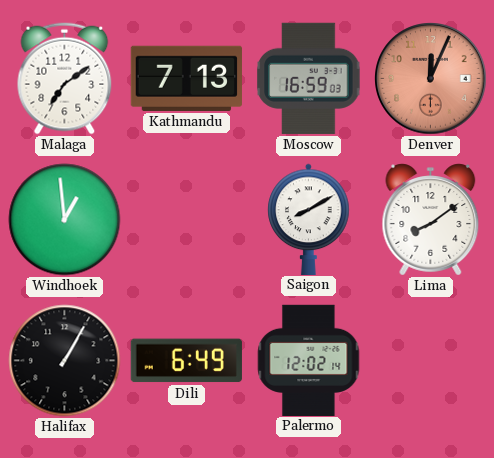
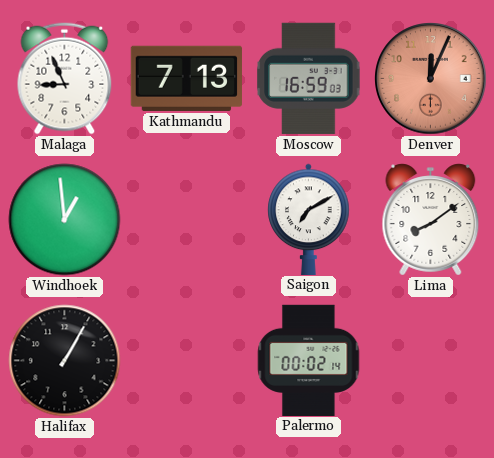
Malaga: 7:09 -> 8:56 (65, 79)
Saigon: 8:10 -> 7:10 (309, 219)
Dili: 6:49 -> none (186, 361)
Palermo: 12:02 -> 00:02 (309, 360)
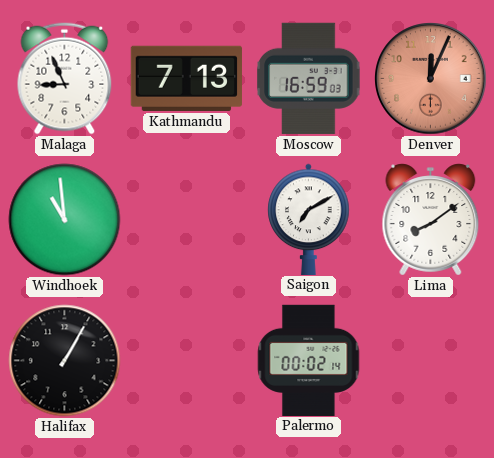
Windhoek: 12:59 -> 10:59 (65, 220)
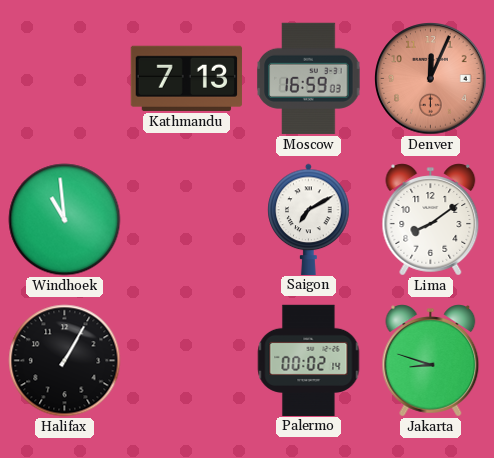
Malaga: 8:56 -> none (65, 79)
Jakarta: none -> 8:48 (431, 361)
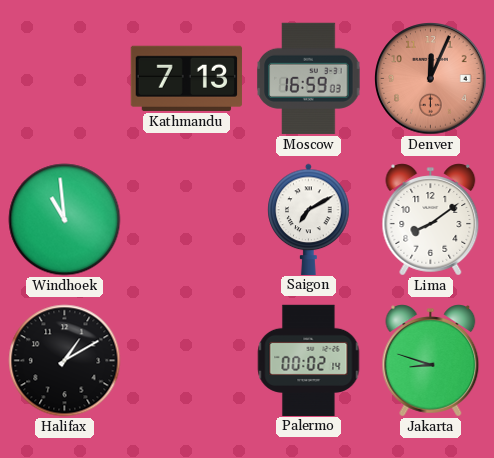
Halifax: 1:05 -> 1:10 (65, 361)
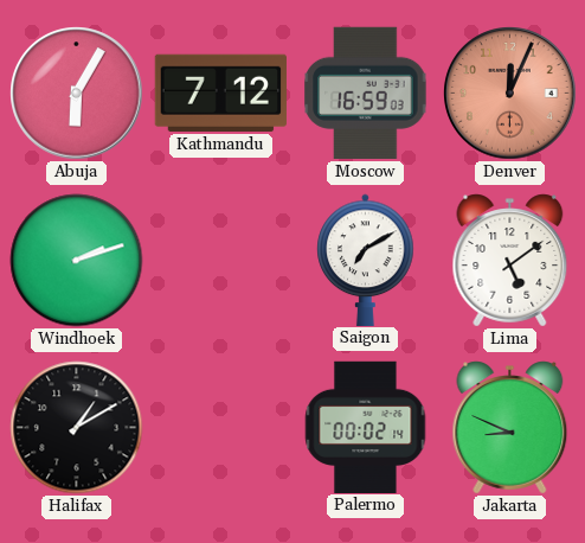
Abuja: none -> 6:05 (77, 94)
Kathmandu: 7:13 -> 7:12 (220, 92)
Windhoek: 10:59 -> 2:12 (77, 261)
Lima: 8:09 -> 5:09 (510, 261)
Jakarta: 8:48 -> 8:49 (510, 428)
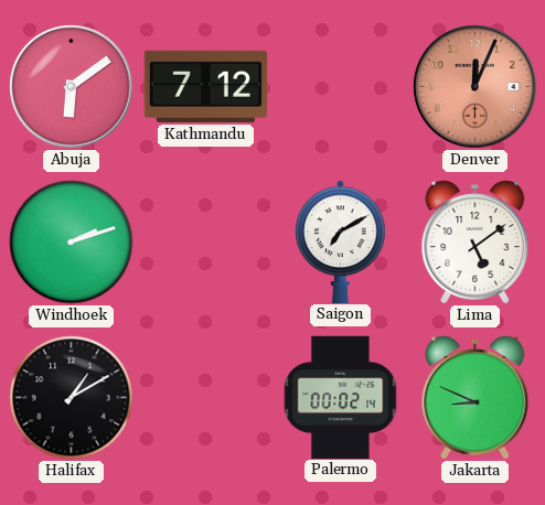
Abuja: 6:05 -> 6:09 (72, 87)
Moscow: 16:59 -> none (366, 92)
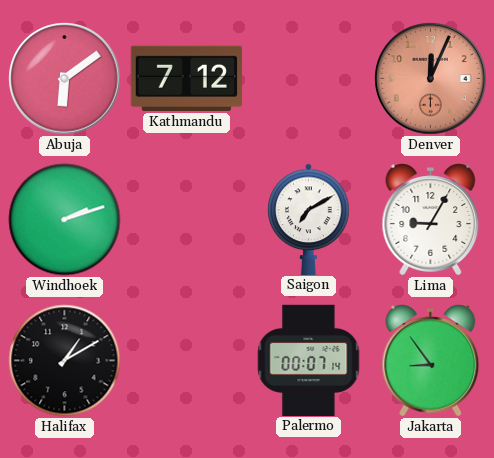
Lima: 5:09 -> 9:05 (431, 220)
Palermo: 00:02 -> 00:07 (309, 360)
Jakarta: 8:49 -> 8:54 (431, 361)
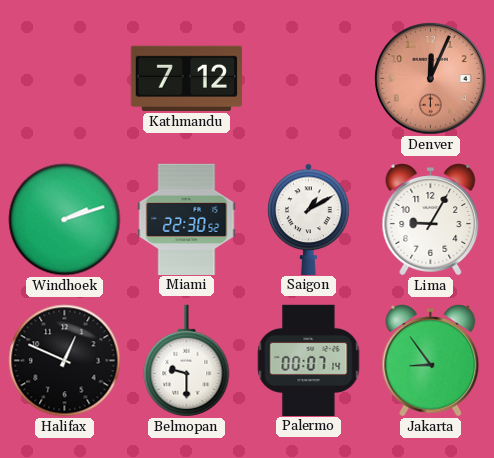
Abuja: 6:09 -> none (65, 79)
Miami: none -> 22:30 (187, 219)
Saigon: 7:10 -> 1:10 (309, 219)
Halifax: 1:10 -> 12:49 (65, 361)
Belmopan: none -> 9:30 (187, 361)
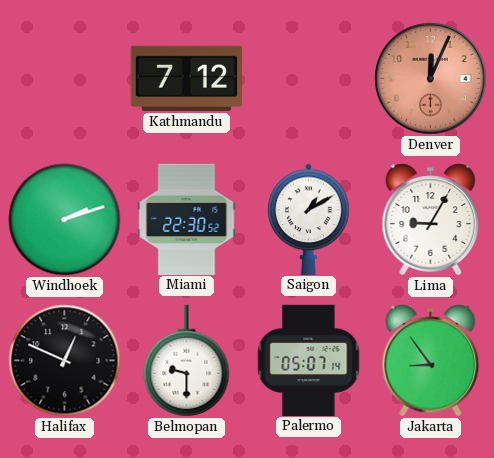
Palermo: 00:07 -> 05:07 (309, 360)
